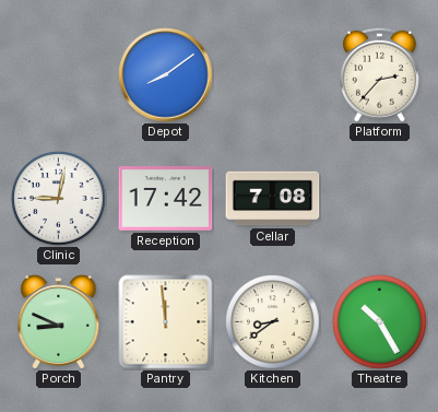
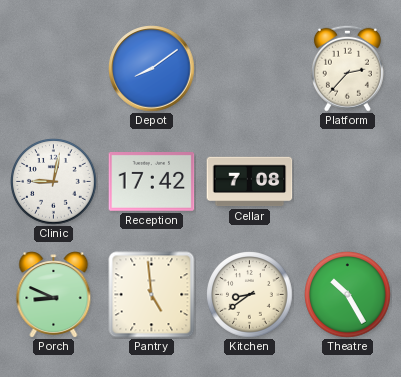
Pantry: 11:59 -> 4:59 (152, 295)
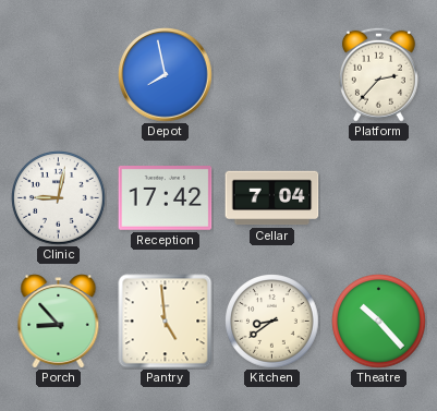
Depot: 8:09 -> 7:58 (166, 75)
Cellar: 7:08 -> 7:04 (272, 198)
Porch: 8:49 -> 8:53 (59, 322)
Theatre: 10:25 -> 10:23 (379, 322)
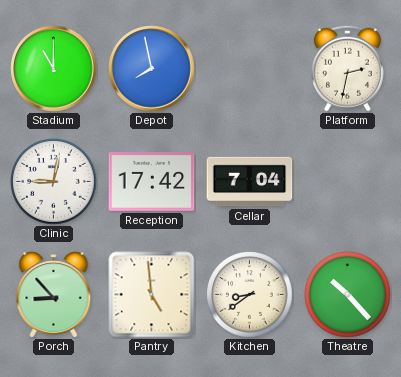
Stadium: none -> 11:00 (54, 69)
Platform: 2:37 -> 2:32 (347, 68)
